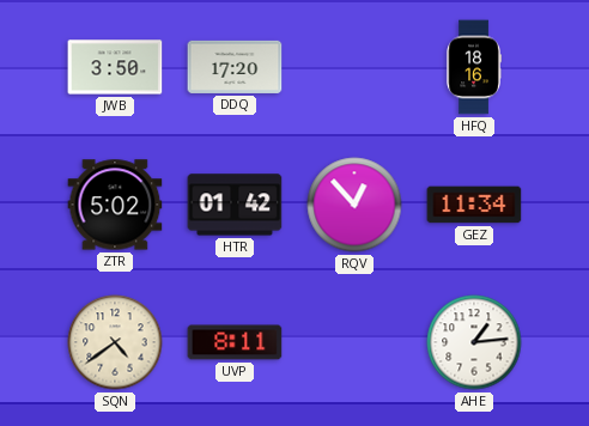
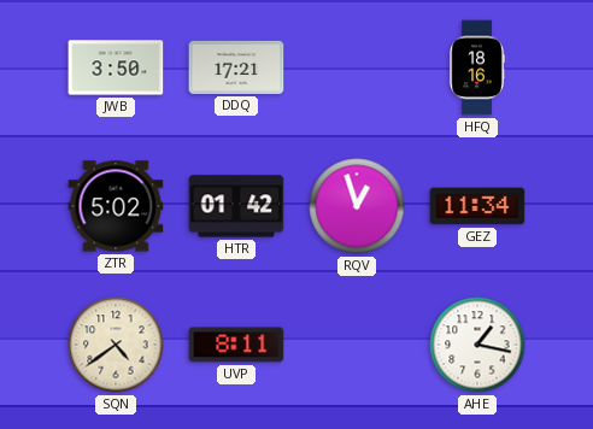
DDQ: 17:20 -> 17:21 (236, 67)
RQV: 12:53 -> 12:57 (357, 206)
AHE: 1:14 -> 1:17 (477, 345)
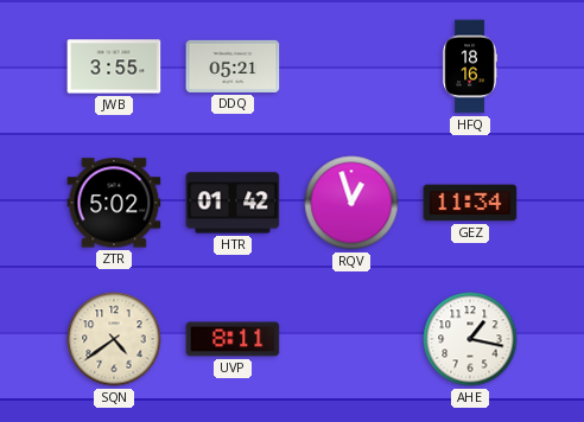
JWB: 3:50 -> 3:55 (114, 66)
DDQ: 17:21 -> 05:21 (233, 66)
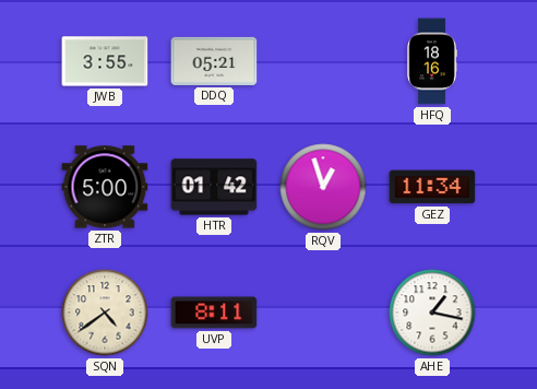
ZTR: 5:02 -> 5:00 (105, 187)
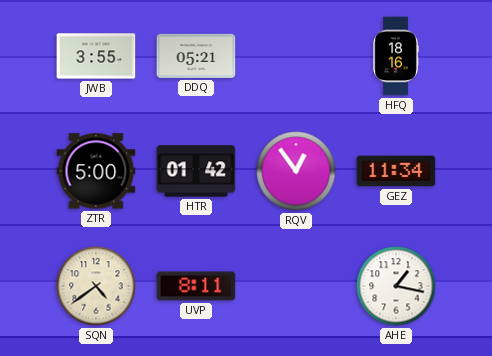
RQV: 12:57 -> 12:54 (296, 171)
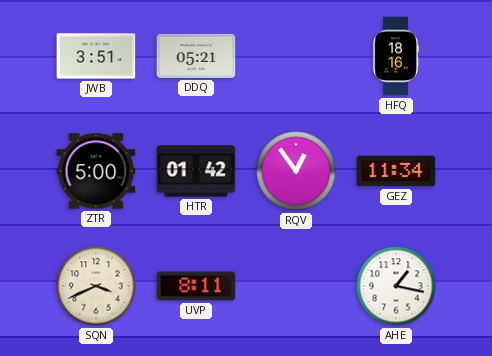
JWB: 3:55 -> 3:51 (96, 56)
SQN: 4:39 -> 3:41 (96, 286)
